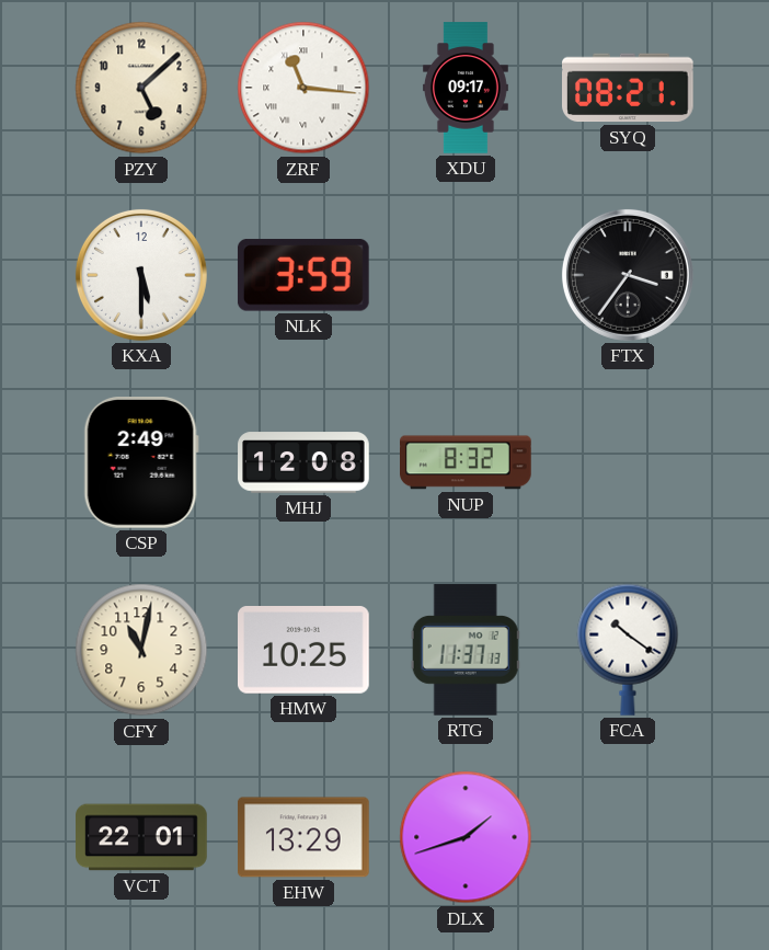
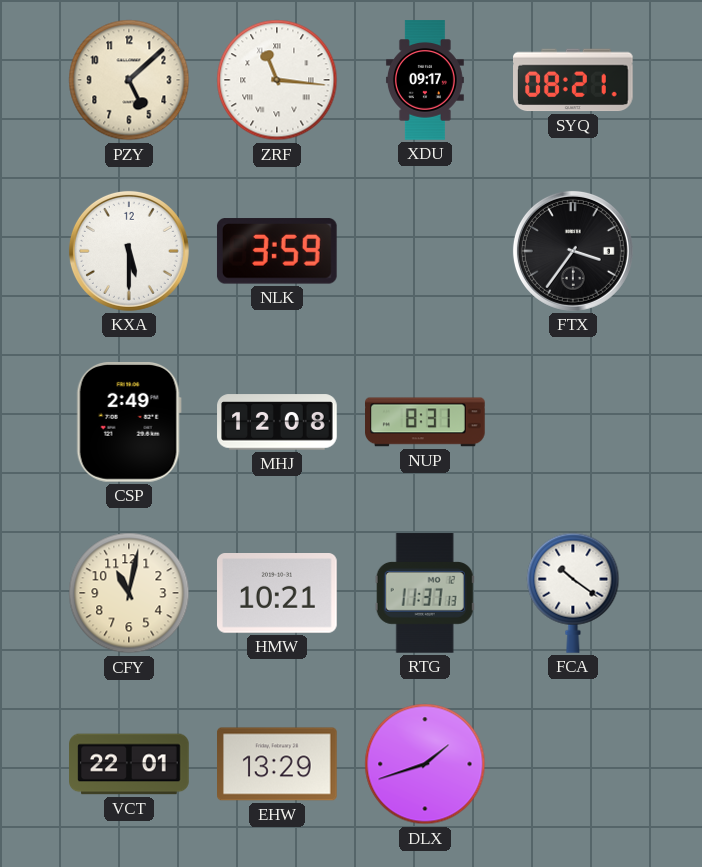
NUP: 8:32 -> 8:31 (426, 422)
HMW: 10:25 -> 10:21 (278, 594)
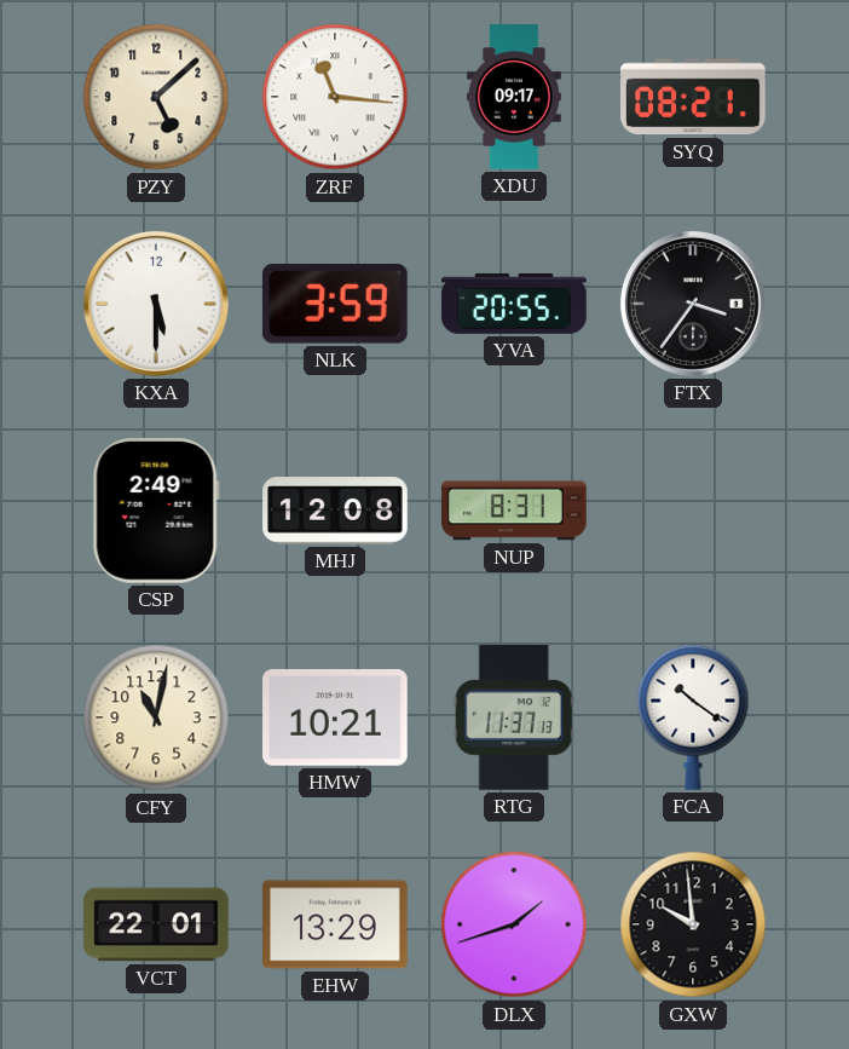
YVA: none -> 20:55 (514, 304)
GXW: none -> 9:59 (693, 924)
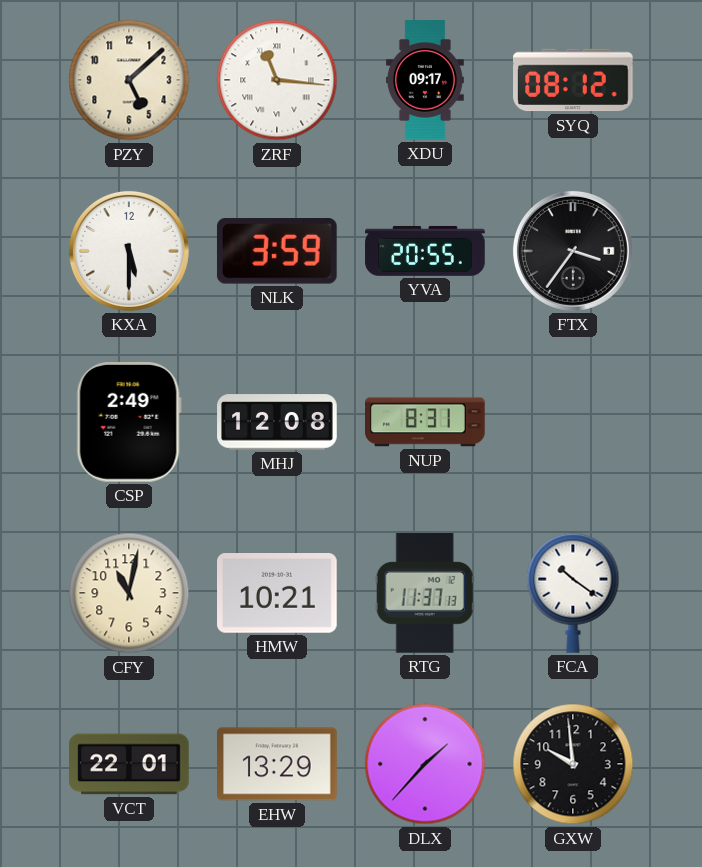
SYQ: 08:21 -> 08:12 (574, 80)
DLX: 1:42 -> 1:37 (425, 764)
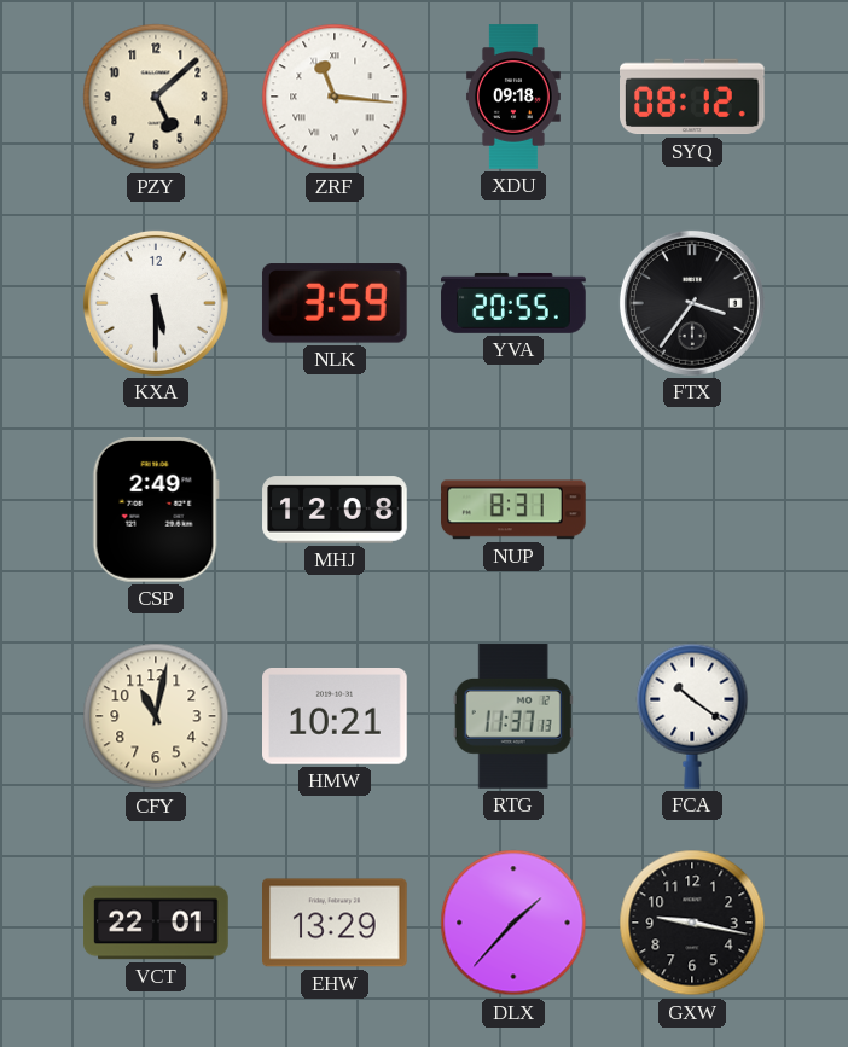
XDU: 09:17 -> 09:18 (513, 97)
GXW: 9:59 -> 9:17 (692, 923)
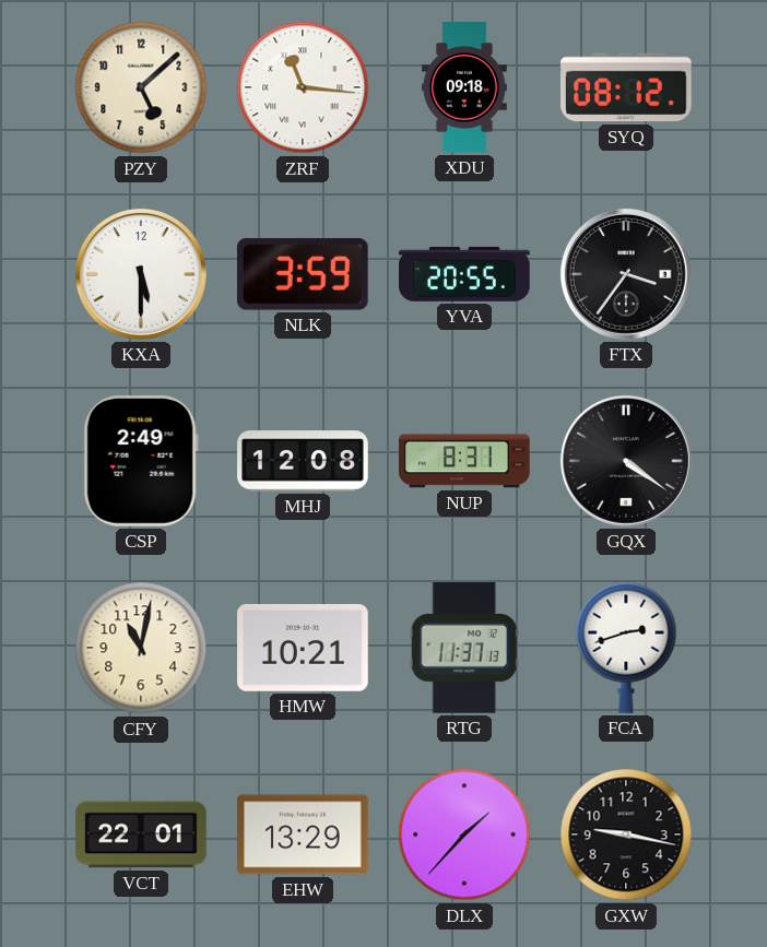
GQX: none -> 4:21 (626, 461)
FCA: 10:21 -> 2:42 (626, 648)
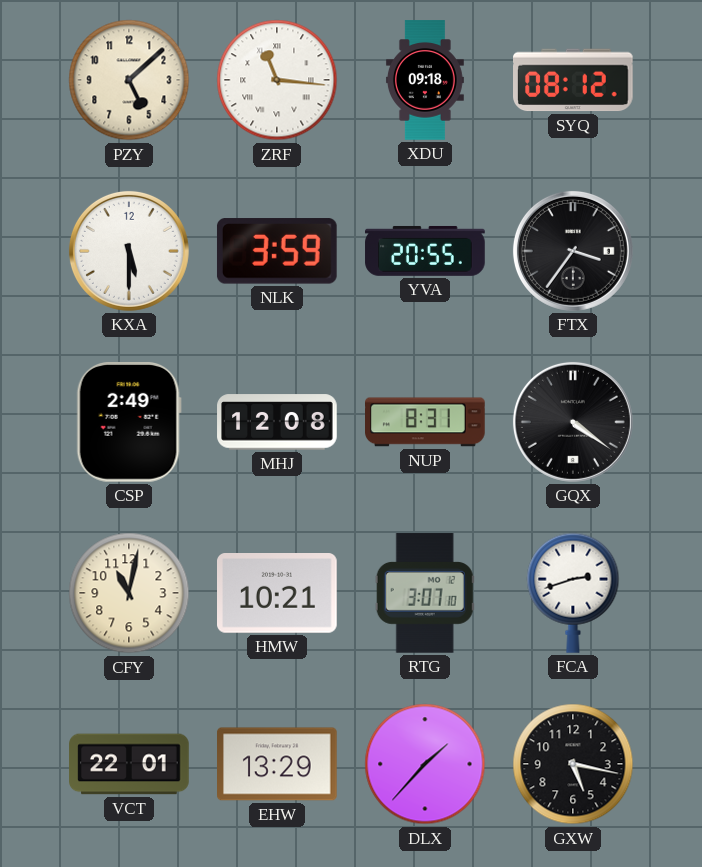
RTG: 11:37 -> 3:07 (425, 593)
GXW: 9:17 -> 5:17 (573, 764)
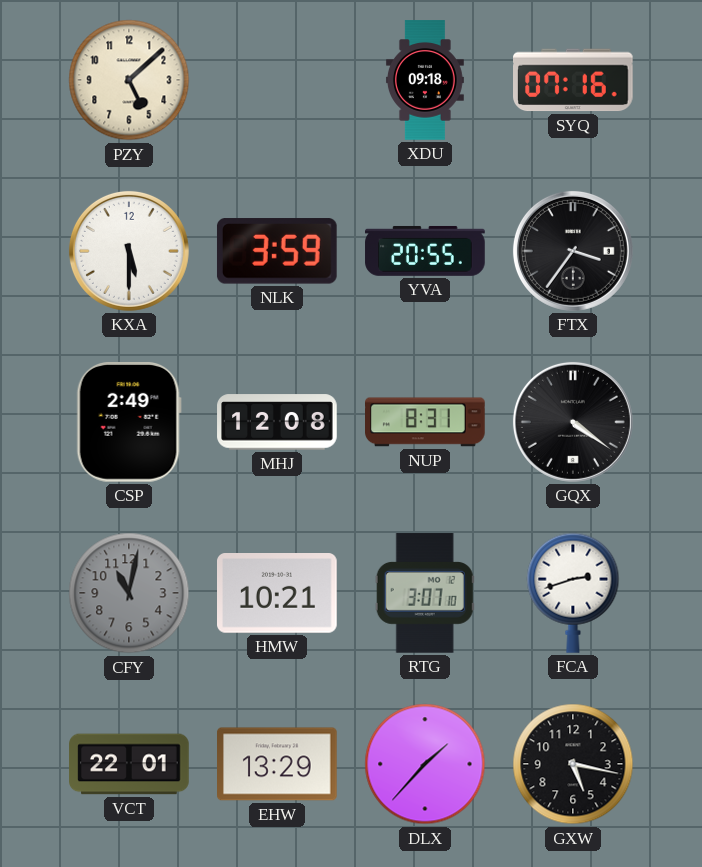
ZRF: 11:16 -> none (277, 80)
SYQ: 08:12 -> 07:16 (574, 80)
CFY dial: cream -> grey (129, 593)
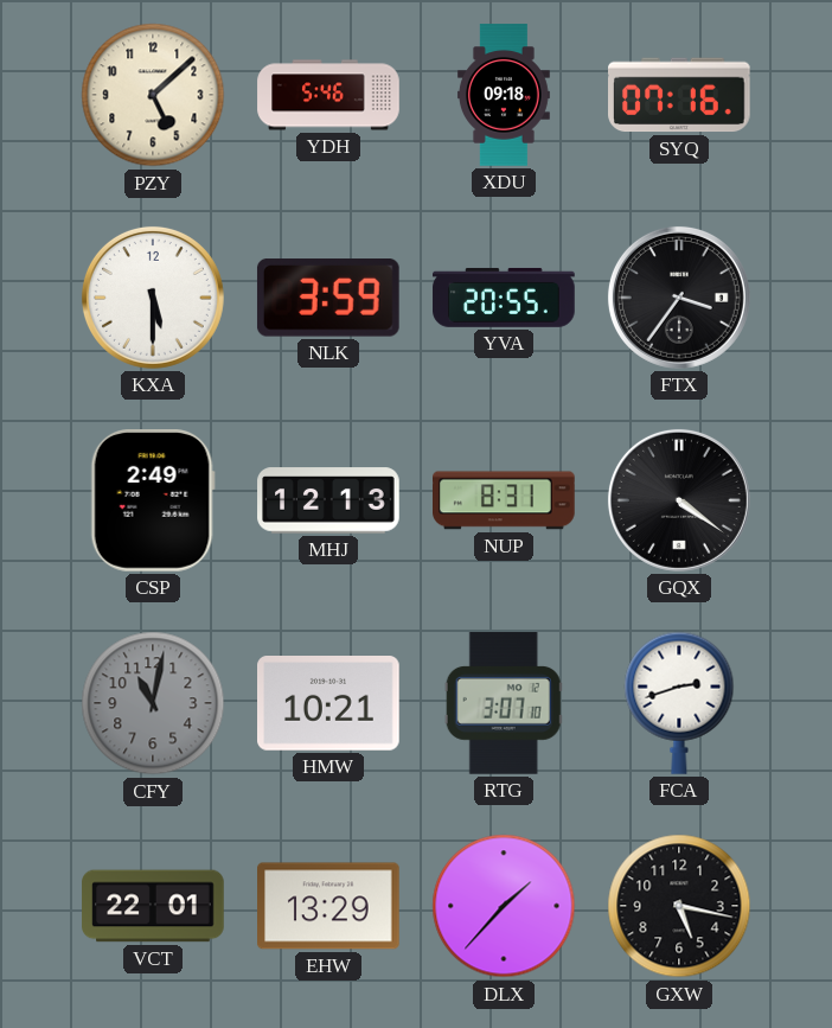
YDH: none -> 5:46 (328, 95)
MHJ: 12:08 -> 12:13 (328, 500)
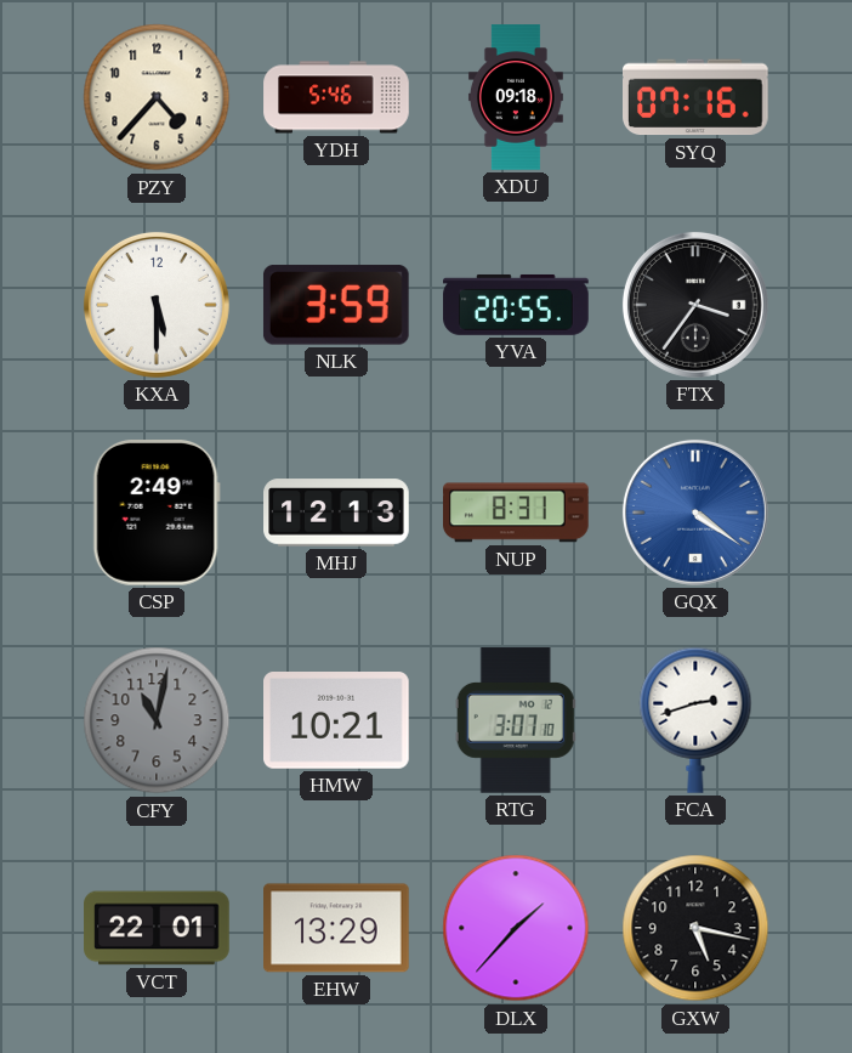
PZY: 5:08 -> 4:37 (157, 97)
GQX dial: black -> blue (695, 513)
